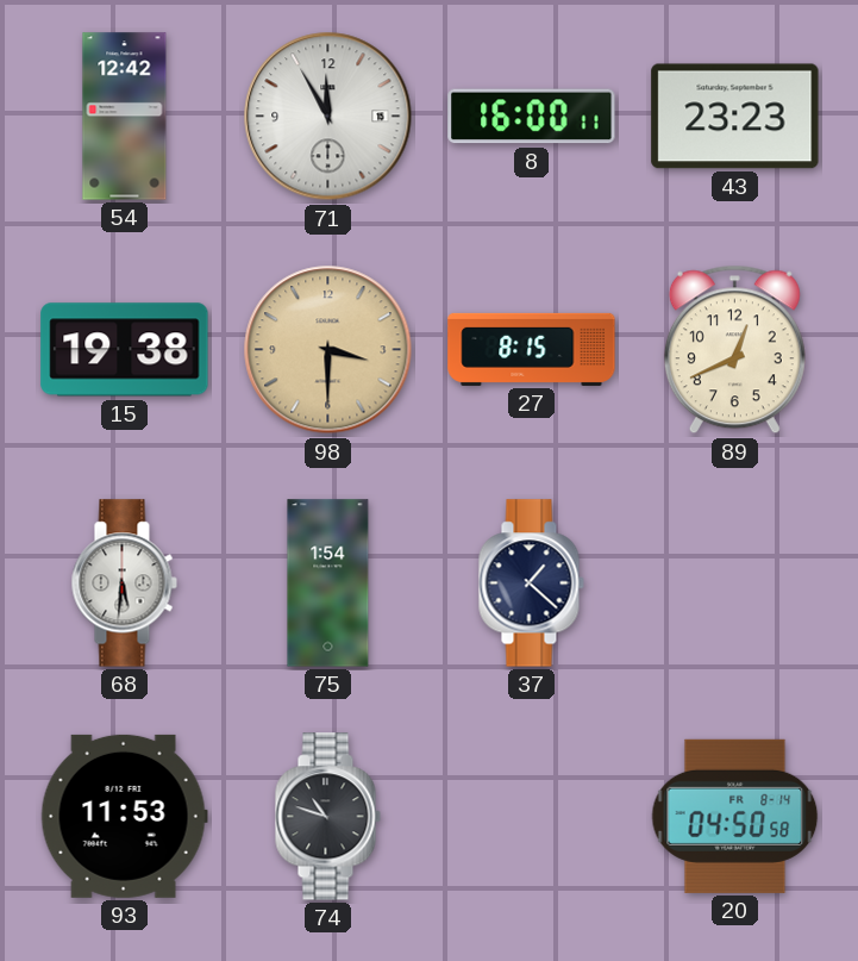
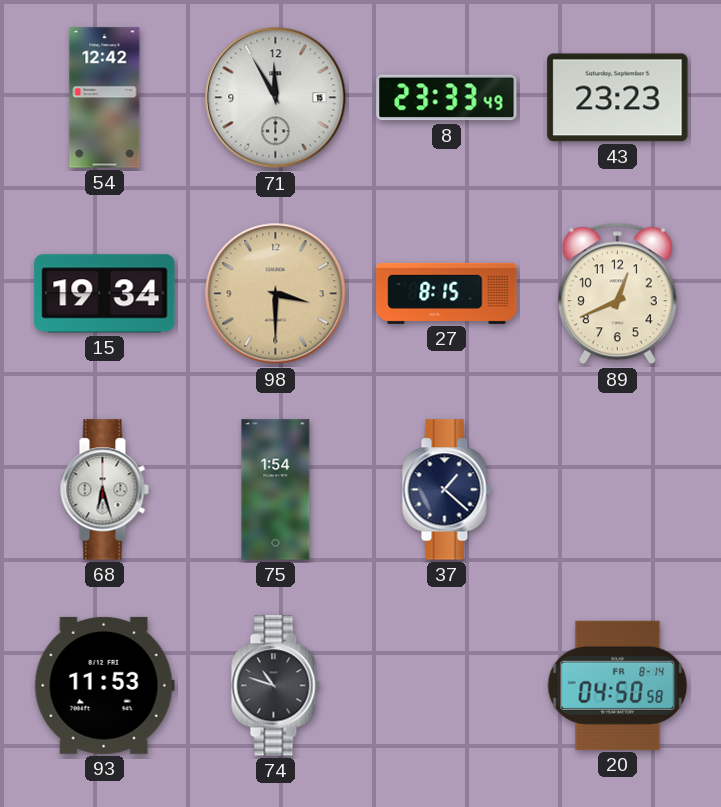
8: 16:00 -> 23:33 (447, 98)
15: 19:38 -> 19:34 (105, 294)
68: 5:31 -> 6:27 (104, 490)
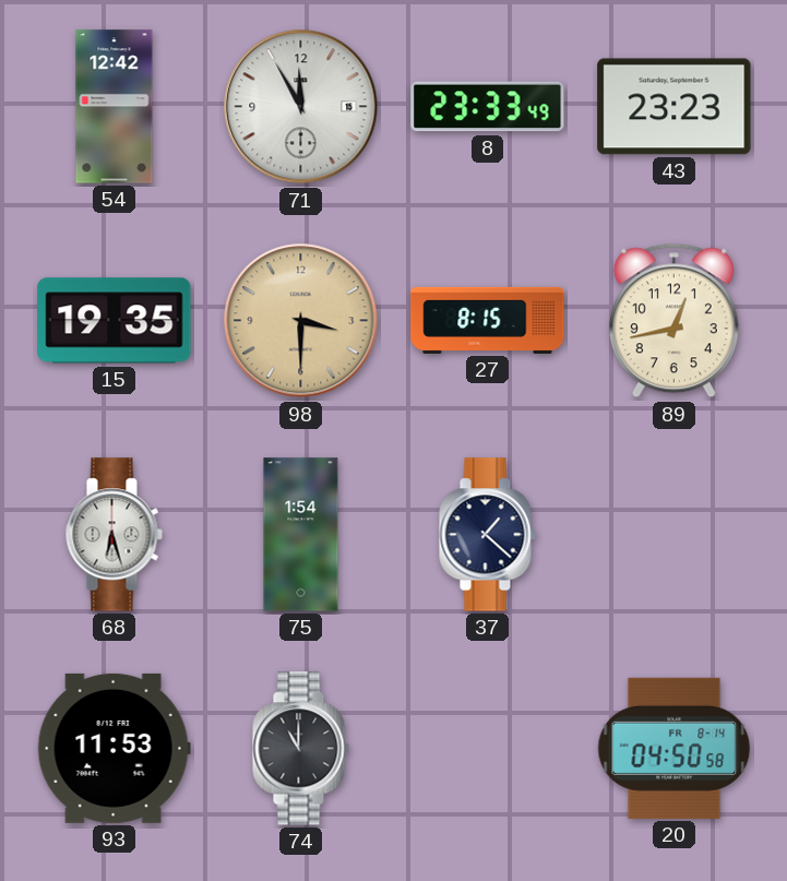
15: 19:34 -> 19:35 (115, 321)
89: 12:41 -> 12:43 (673, 321)
74: 10:48 -> 11:00 (300, 749)
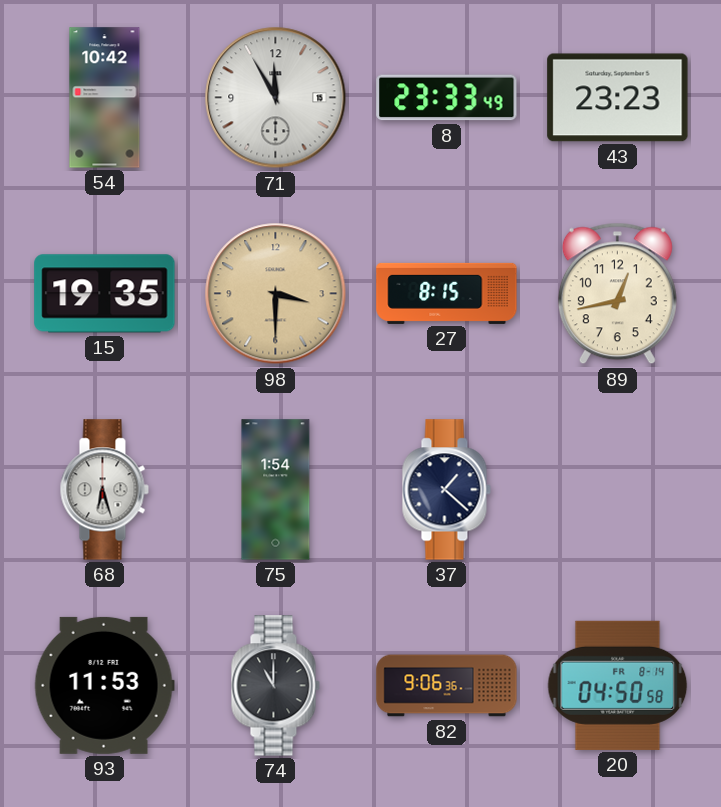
54: 12:42 -> 10:42 (105, 98)
82: none -> 9:06 (447, 686)
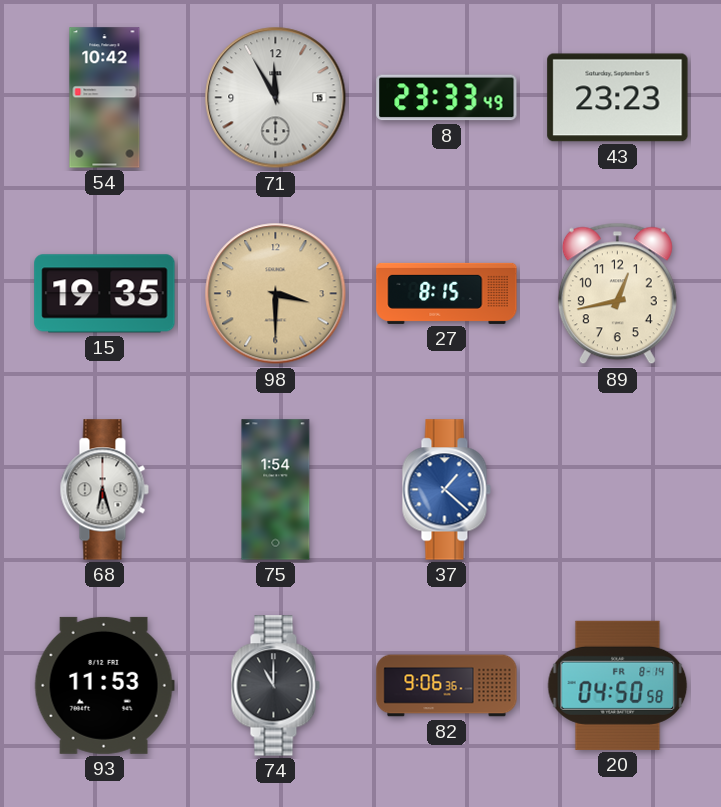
37 dial: navy -> blue (446, 490)
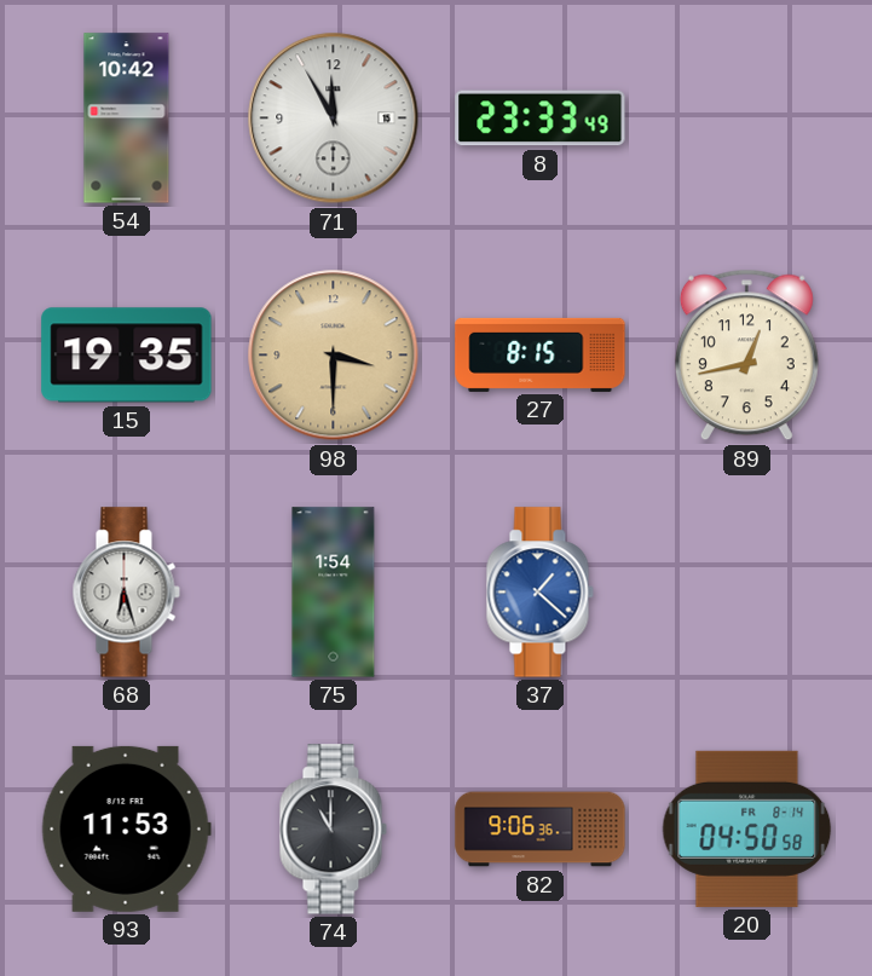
43: 23:23 -> none (618, 98)
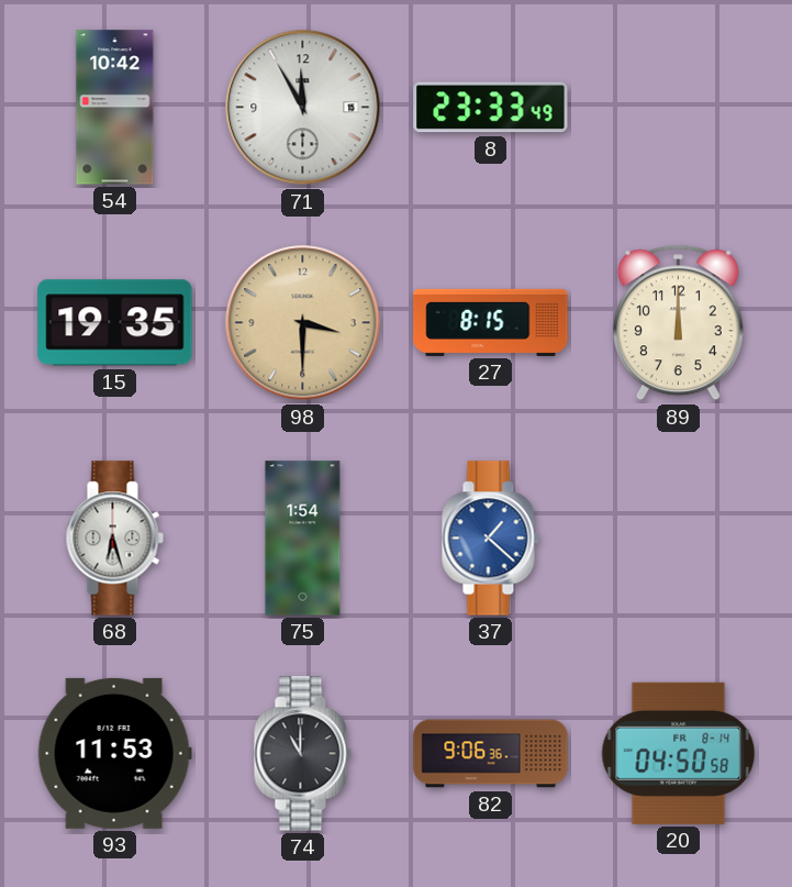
89: 12:43 -> 12:00 (678, 323)
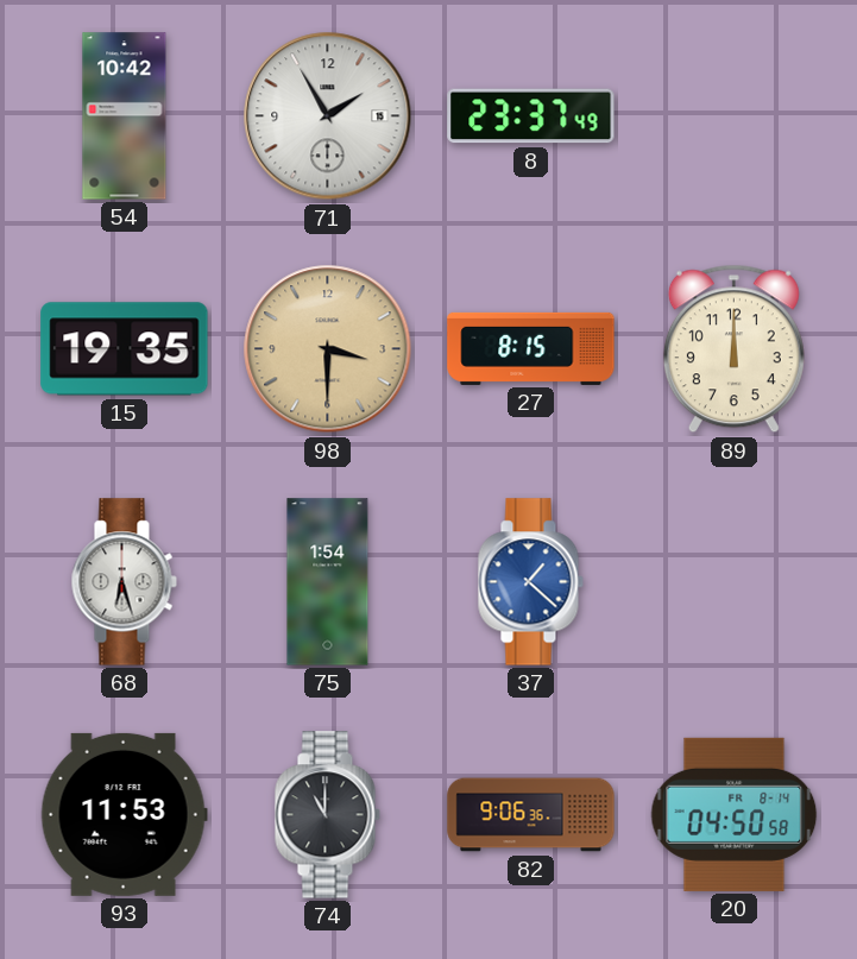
71: 11:55 -> 1:55 (328, 116)
8: 23:33 -> 23:37 (531, 116)
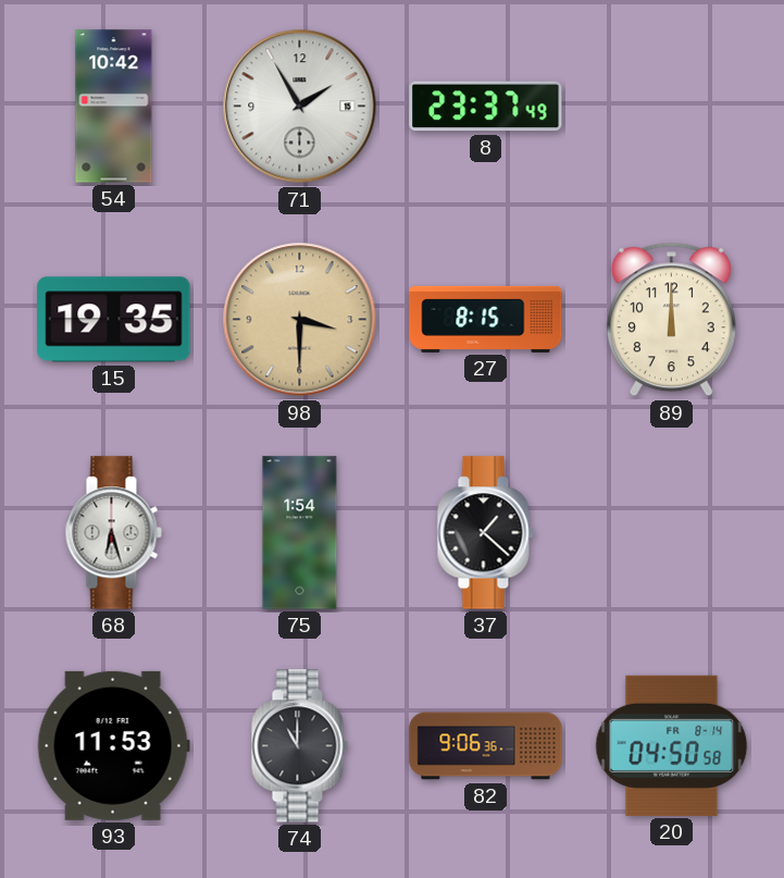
37 dial: blue -> black (485, 533)
